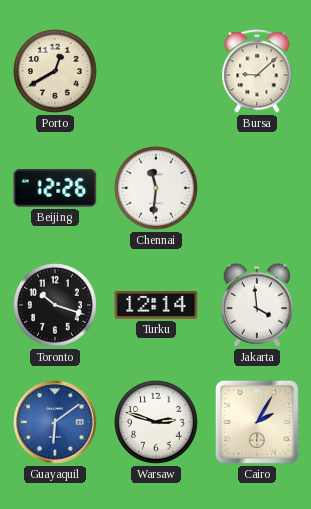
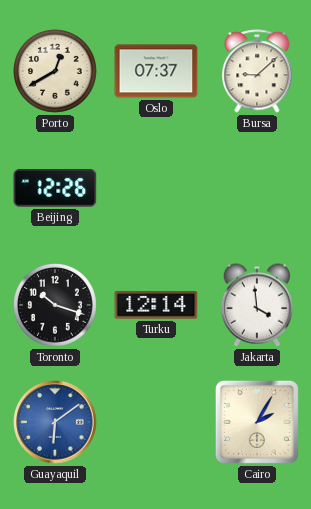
Oslo: none -> 07:37 (156, 71)
Chennai: 11:31 -> none (157, 189)
Warsaw: 2:48 -> none (157, 423)
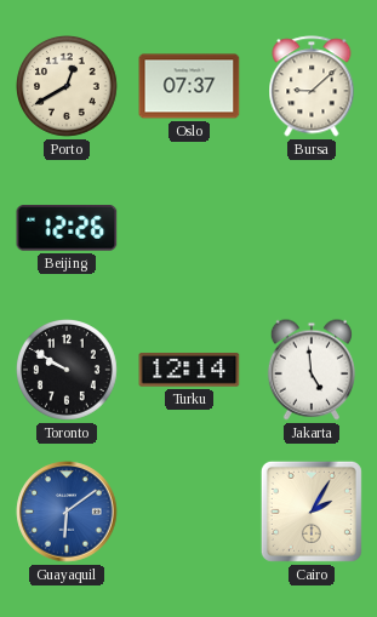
Toronto: 10:18 -> 9:50 (68, 371)
Jakarta: 3:59 -> 4:59 (312, 370)
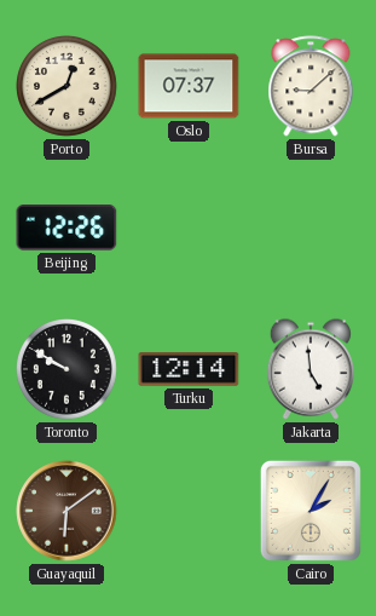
Guayaquil dial: blue -> brown (66, 511)
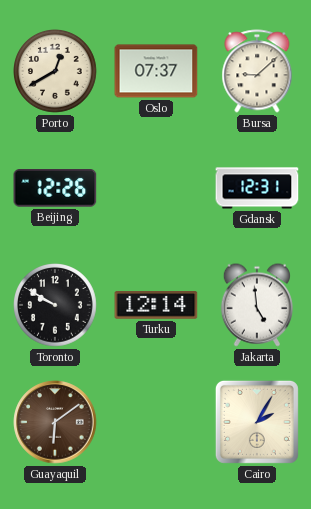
Gdansk: none -> 12:31 (257, 188)
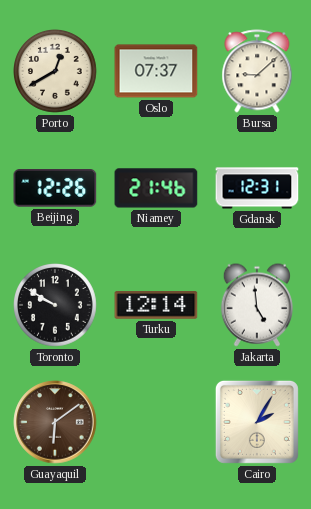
Niamey: none -> 21:46 (156, 188)
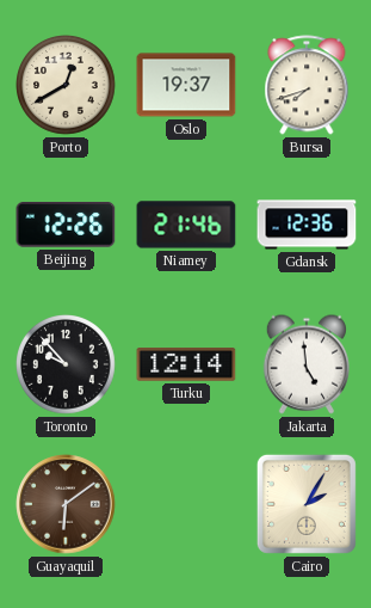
Oslo: 07:37 -> 19:37 (186, 85)
Bursa: 9:08 -> 7:42 (307, 85)
Gdansk: 12:31 -> 12:36 (307, 225)
Toronto: 9:50 -> 9:53 (67, 366)
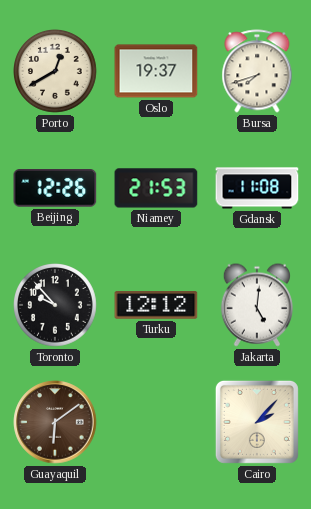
Niamey: 21:46 -> 21:53 (156, 188)
Gdansk: 12:36 -> 11:08 (257, 188)
Turku: 12:14 -> 12:12 (156, 306)
Jakarta: 4:59 -> 5:01 (257, 305)
Cairo: 2:05 -> 2:07 (257, 422)
